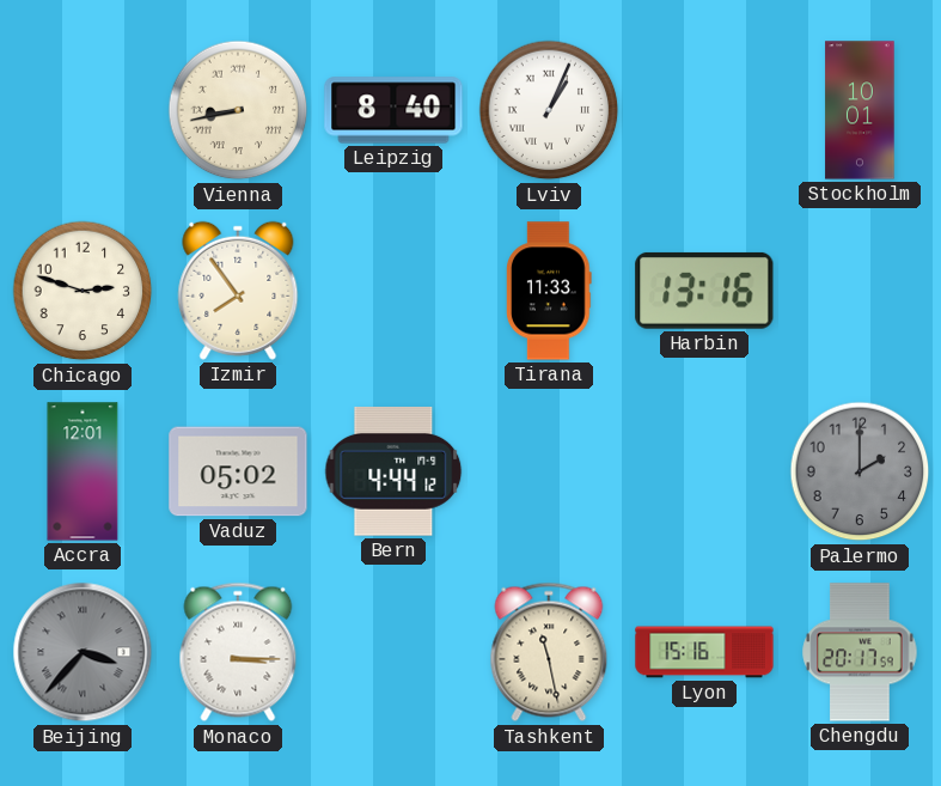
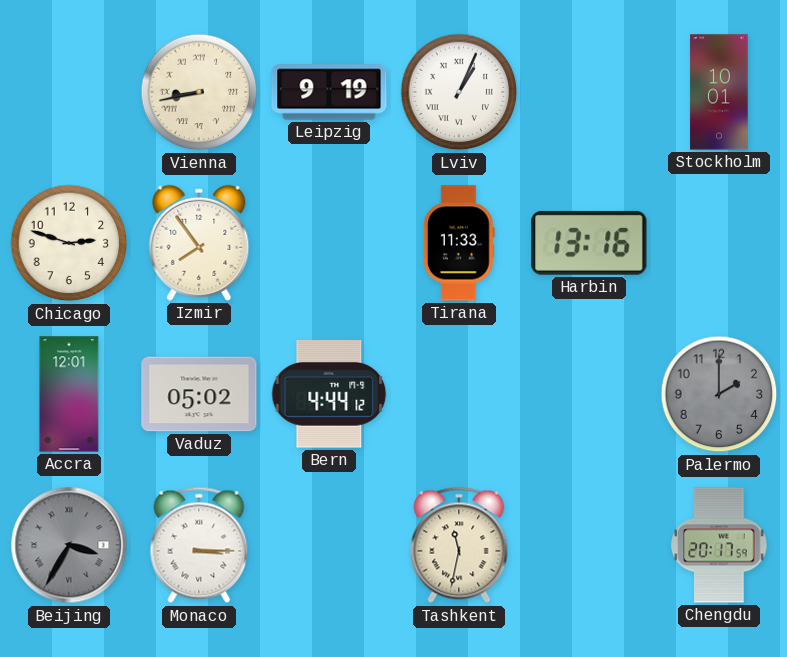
Leipzig: 8:40 -> 9:19 (329, 92)
Beijing: 3:37 -> 3:35 (69, 545)
Tashkent: 11:28 -> 11:32 (459, 545)
Lyon: 15:16 -> none (704, 652)
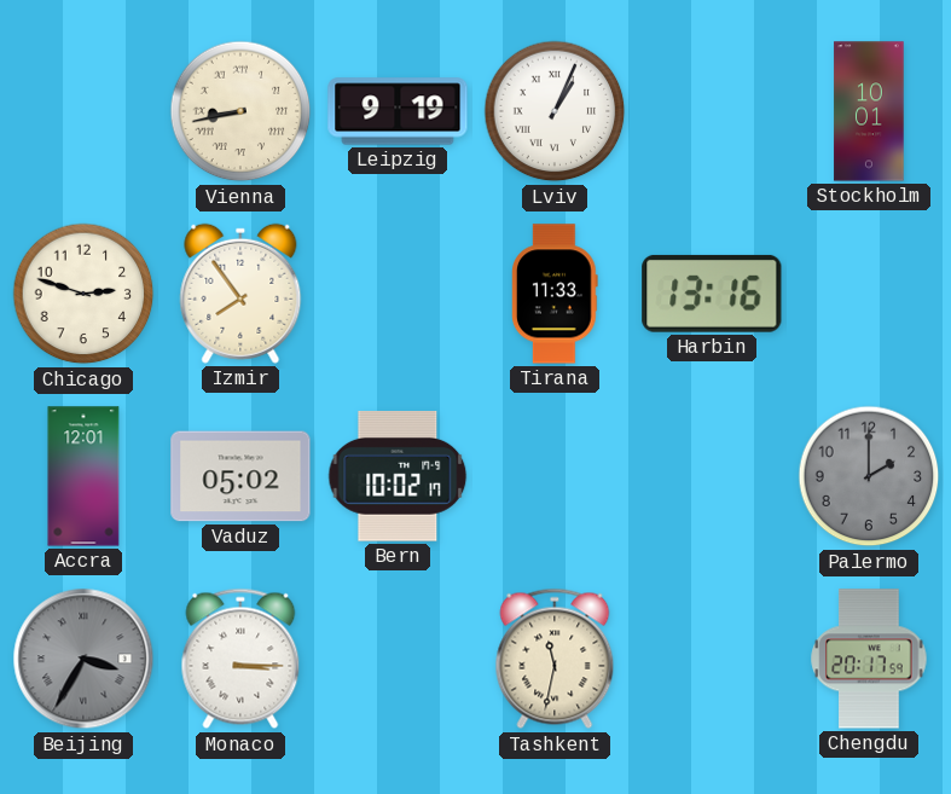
Bern: 4:44 -> 10:02 (398, 476)
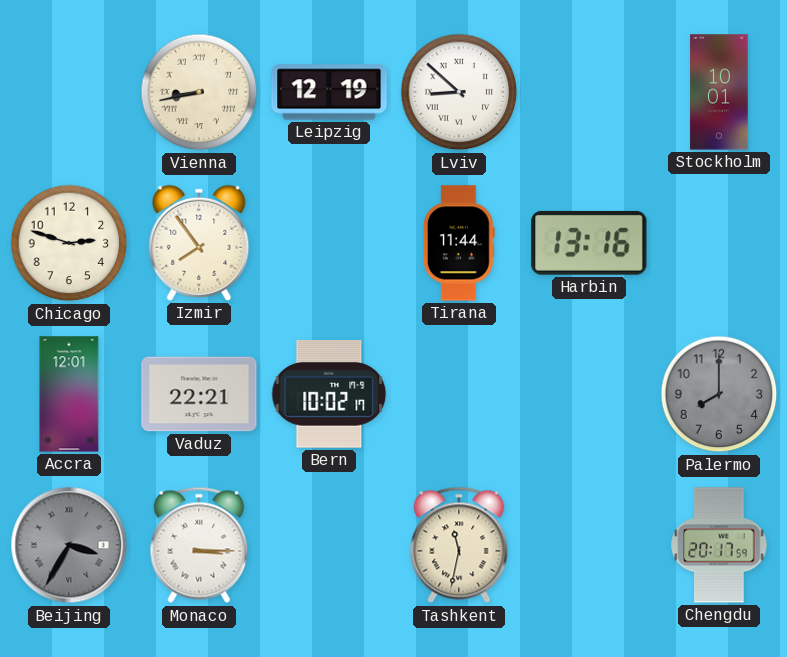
Leipzig: 9:19 -> 12:19 (329, 92)
Lviv: 1:04 -> 8:52 (459, 92)
Tirana: 11:33 -> 11:44 (459, 243)
Vaduz: 05:02 -> 22:21 (199, 394)
Palermo: 2:00 -> 8:00 (719, 394)
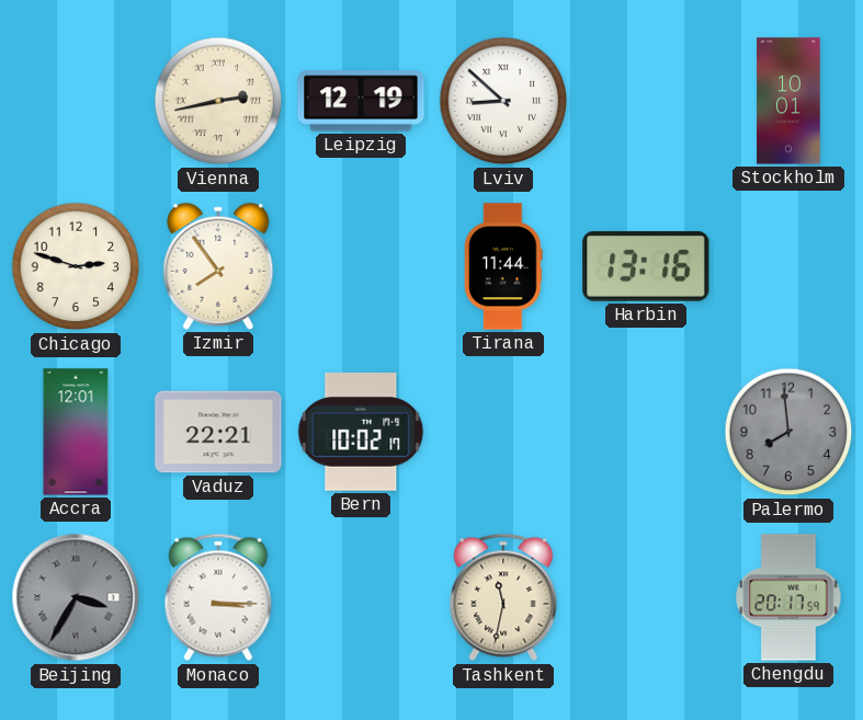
Vienna: 8:43 -> 2:43 (218, 101)
Palermo: 8:00 -> 7:59 (788, 432)
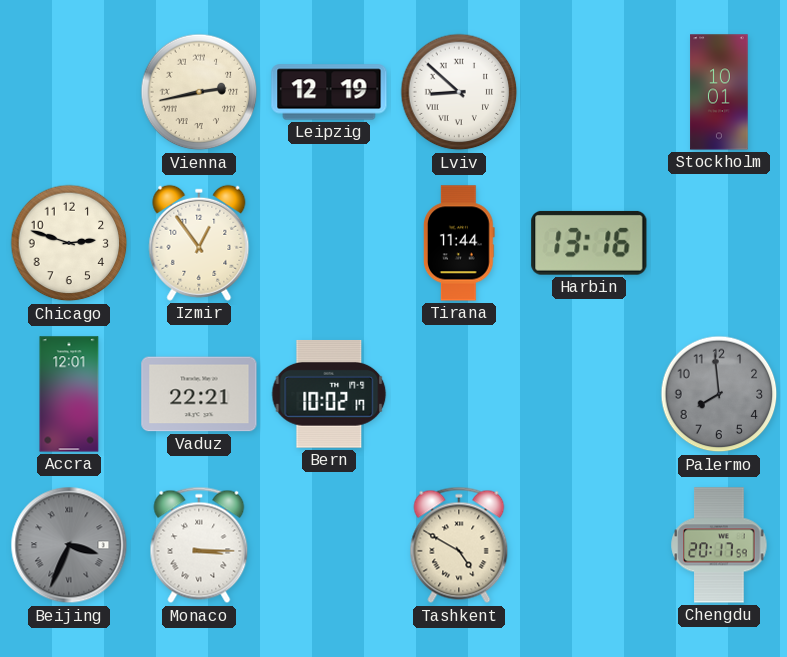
Izmir: 7:54 -> 12:54 (199, 243)
Beijing: 3:35 -> 3:34 (69, 545)
Tashkent: 11:32 -> 4:50 (459, 545)
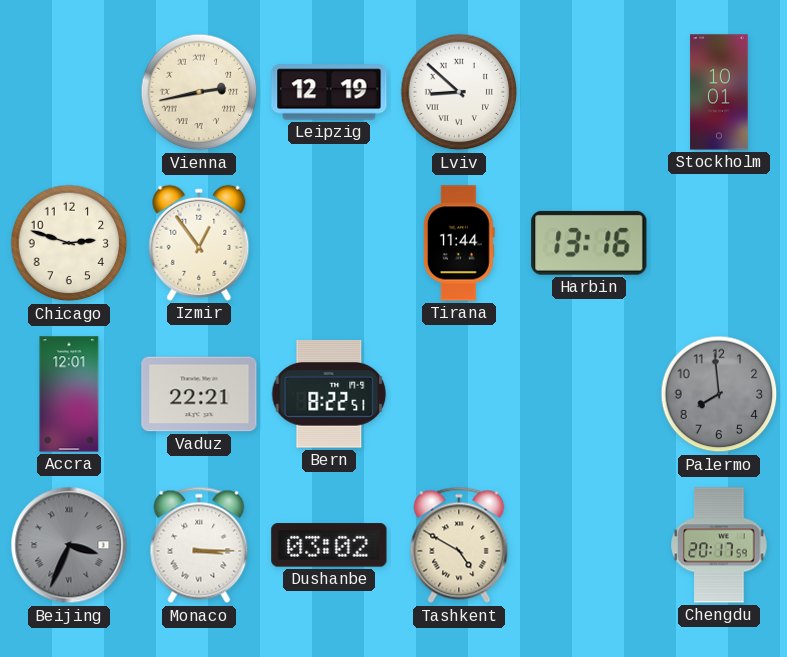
Bern: 10:02 -> 8:22 (329, 394)
Dushanbe: none -> 03:02 (329, 545)
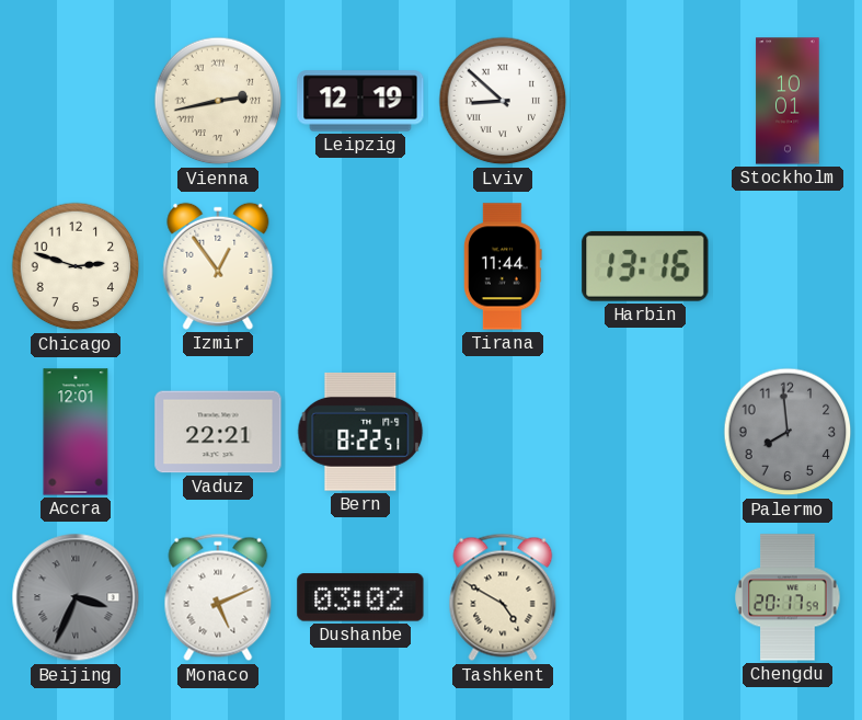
Monaco: 3:15 -> 5:11 (218, 597)
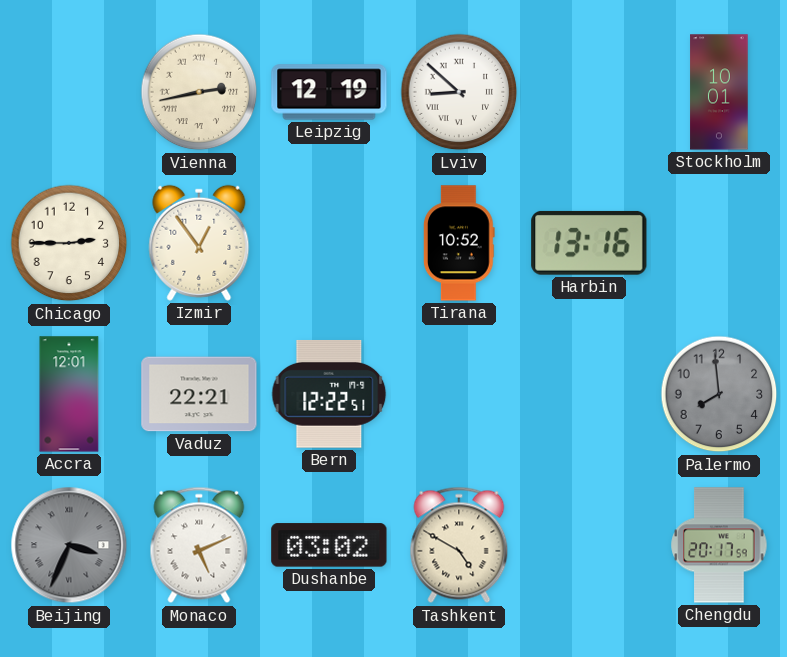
Chicago: 2:48 -> 2:45 (69, 243)
Tirana: 11:44 -> 10:52 (459, 243)
Bern: 8:22 -> 12:22 (329, 394)
